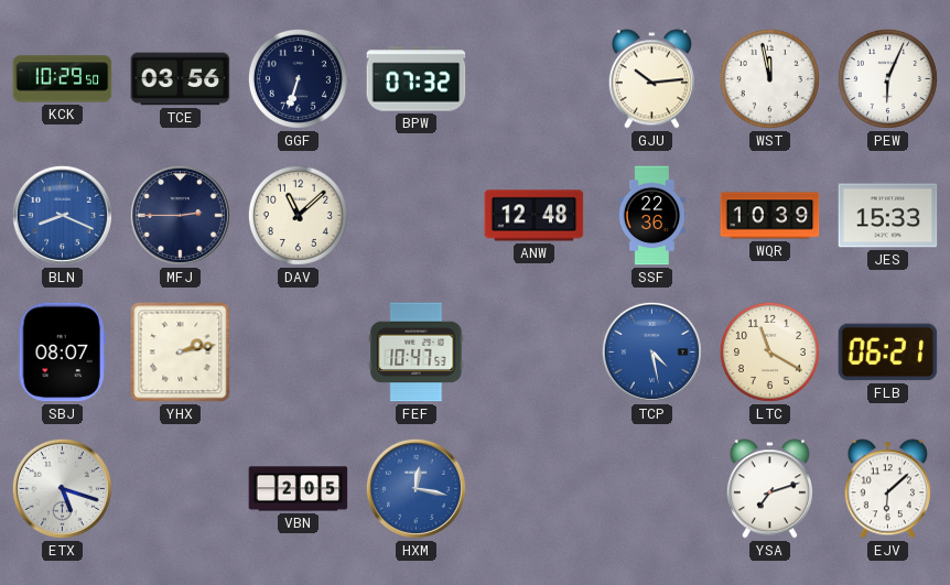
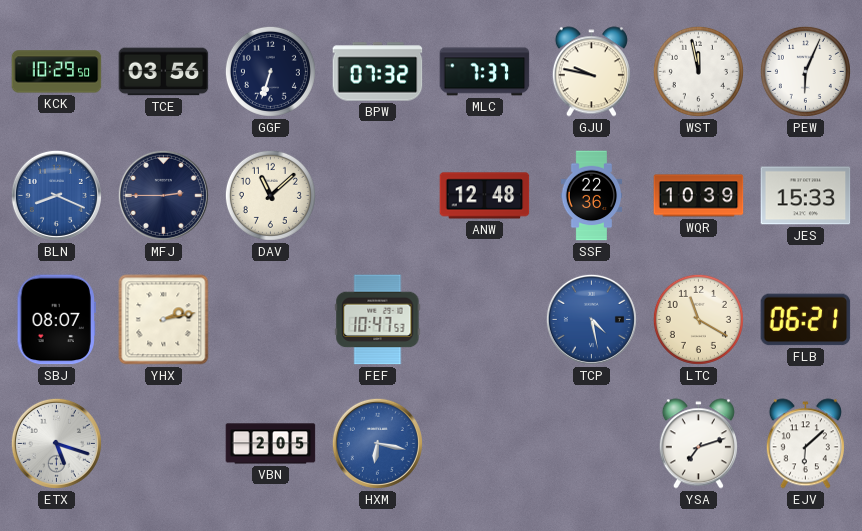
MLC: none -> 7:37 (485, 72)
GJU: 10:14 -> 9:47 (591, 72)
HXM: 12:17 -> 6:17 (377, 443)
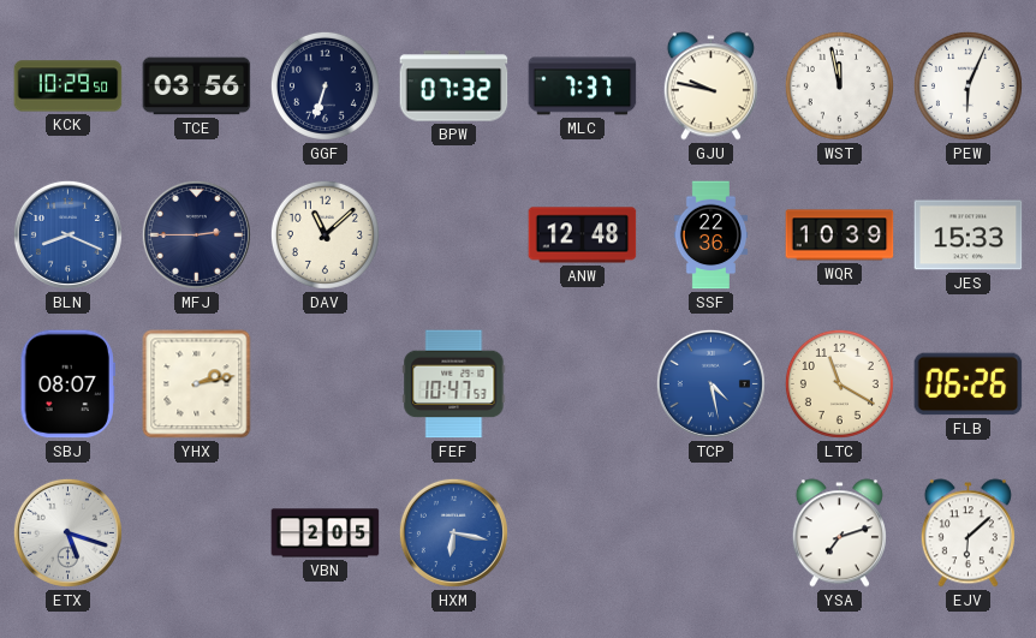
FLB: 06:21 -> 06:26 (969, 384)
